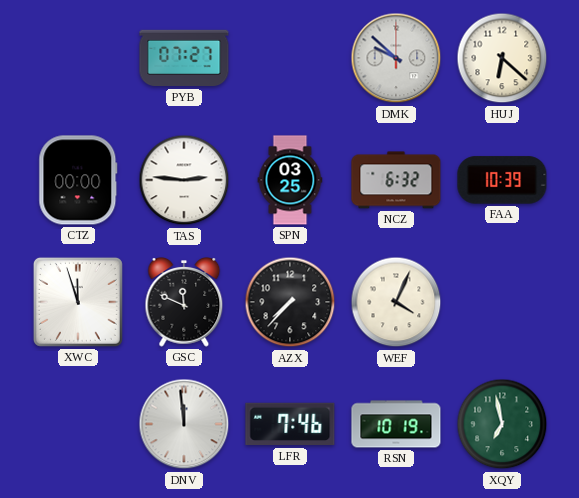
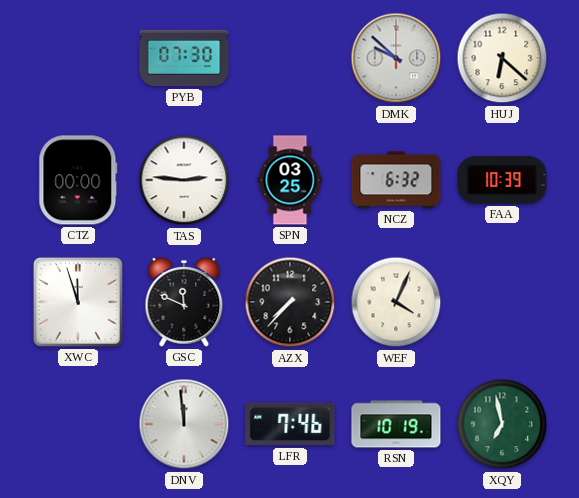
PYB: 07:27 -> 07:30 (184, 58)
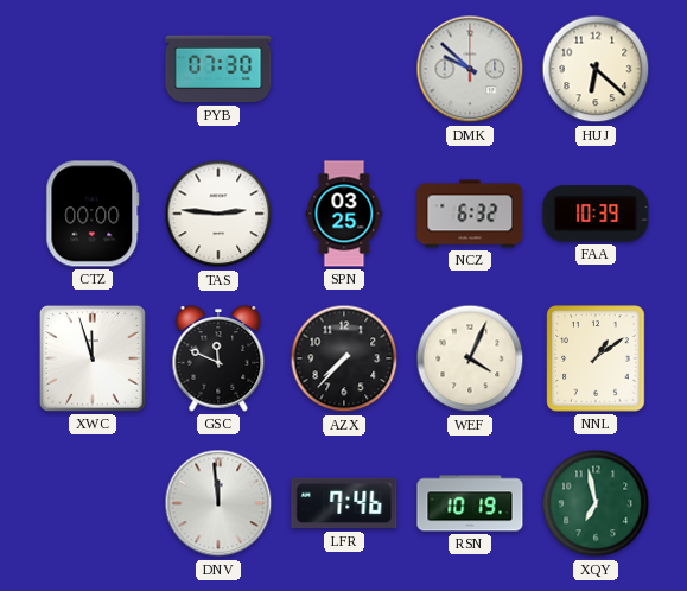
NNL: none -> 1:09 (596, 358)
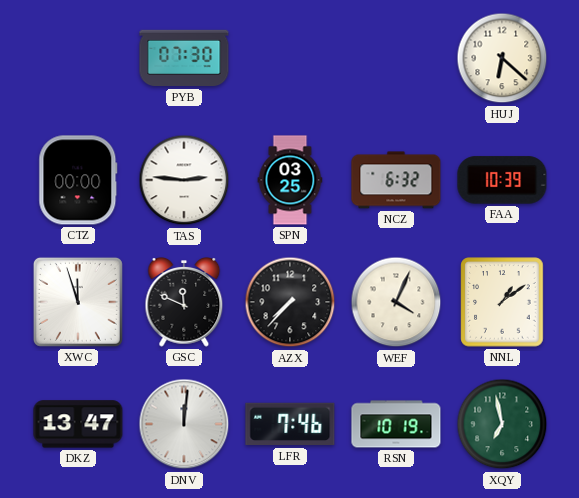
DMK: 9:52 -> none (470, 69)
DKZ: none -> 13:47 (78, 424)
DNV: 11:59 -> 12:01 (184, 424)
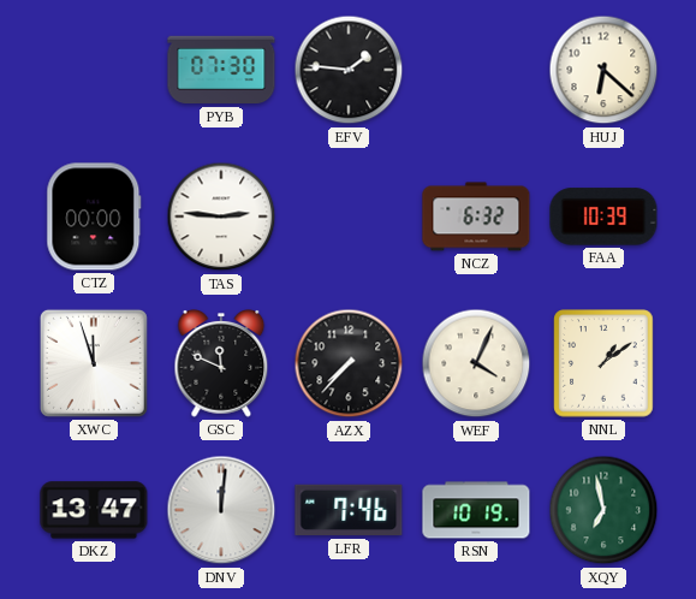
EFV: none -> 1:46 (349, 70)
SPN: 03:25 -> none (290, 180)
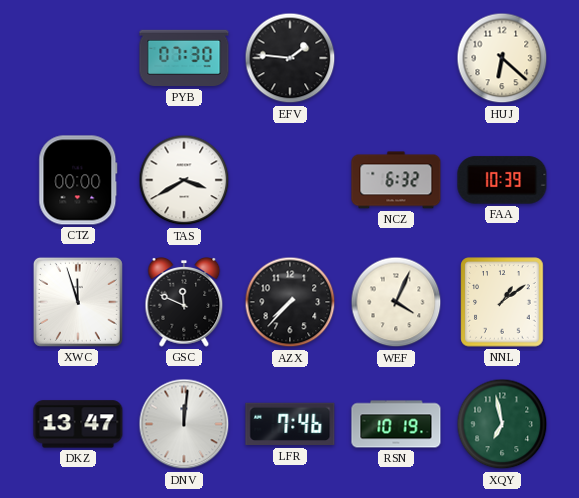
TAS: 2:46 -> 3:40 (184, 180)
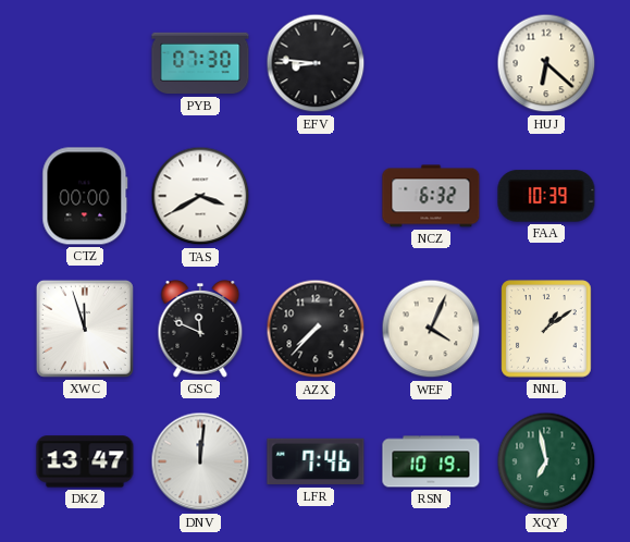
EFV: 1:46 -> 8:46 (316, 63)
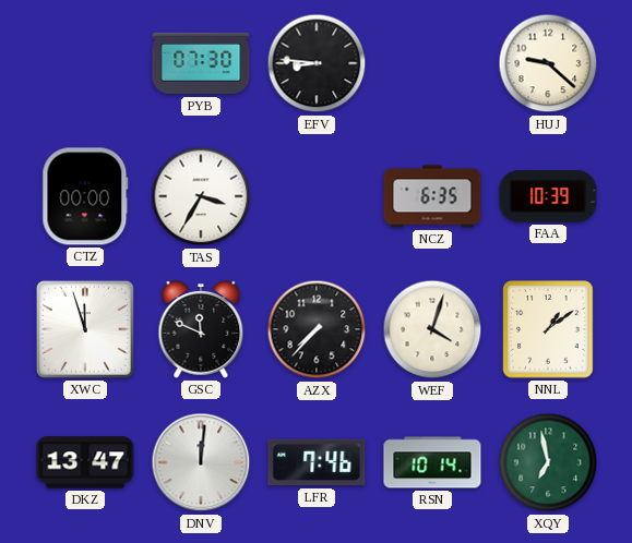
HUJ: 6:22 -> 9:22 (548, 63)
TAS: 3:40 -> 3:35 (201, 196)
NCZ: 6:32 -> 6:35 (432, 196)
WEF: 4:04 -> 4:03 (432, 329)
RSN: 10:19 -> 10:14 (432, 462)
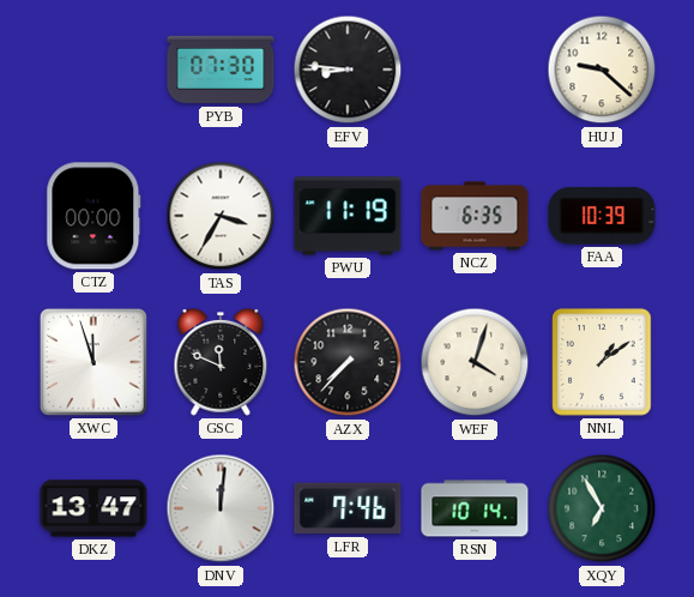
PWU: none -> 11:19 (348, 216)
XQY: 6:58 -> 6:55 (602, 508)
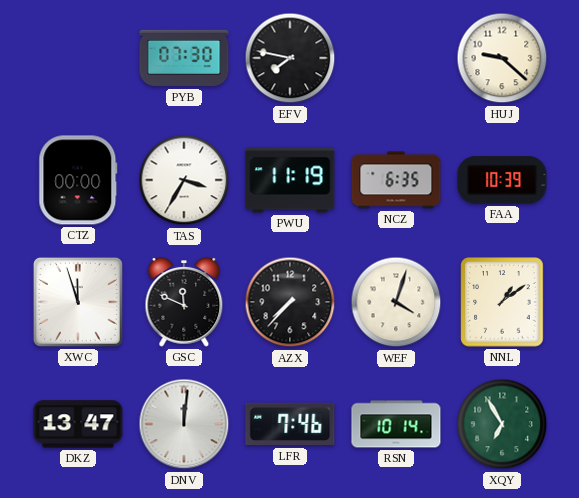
EFV: 8:46 -> 7:47 (290, 58)
